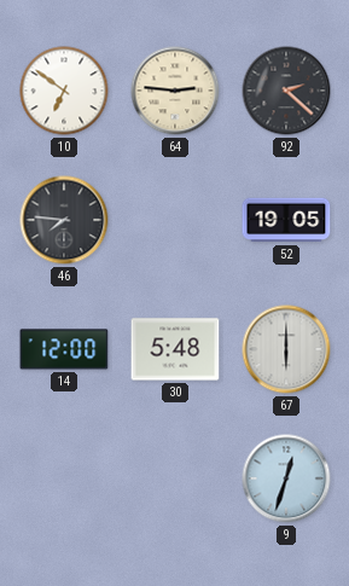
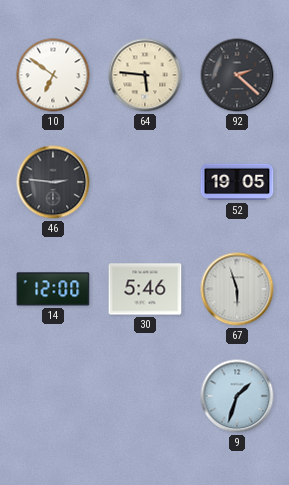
64: 2:46 -> 5:46 (145, 75)
46: 7:46 -> 2:46 (53, 182)
30: 5:48 -> 5:46 (145, 289)
67: 6:00 -> 5:57 (237, 289)
9: 12:33 -> 1:33 (237, 396)
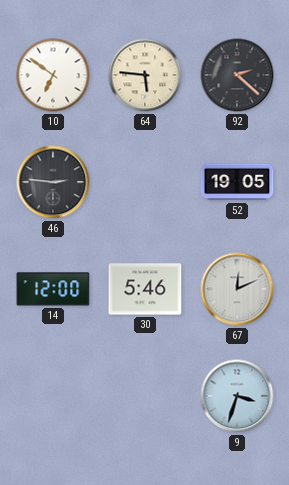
67: 5:57 -> 12:11 (237, 289)
9: 1:33 -> 3:33 (237, 396)
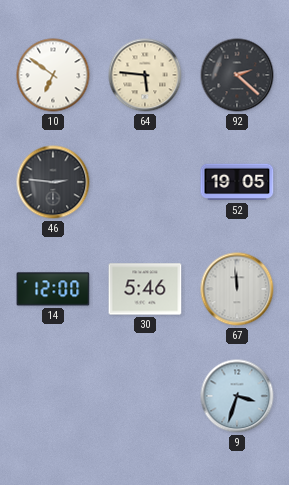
67: 12:11 -> 11:59 (237, 289)
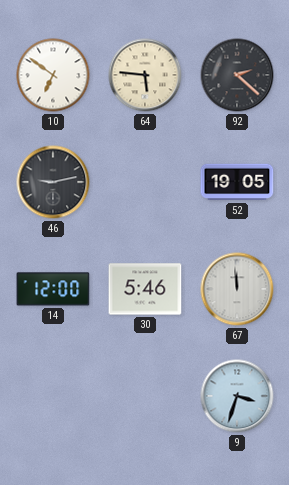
46: 2:46 -> 9:13 (53, 182)
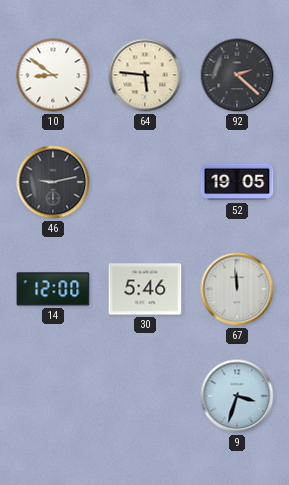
10: 6:51 -> 8:51 (53, 75)
